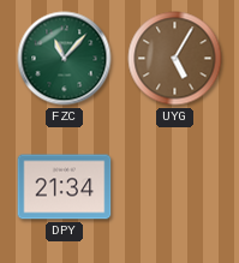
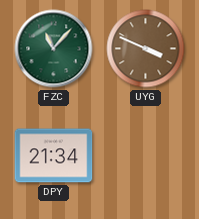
UYG: 5:05 -> 3:49 (146, 49)
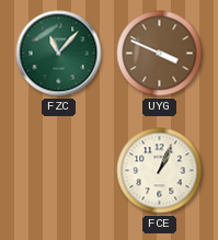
DPY: 21:34 -> none (54, 156)
FCE: none -> 1:04 (160, 171)
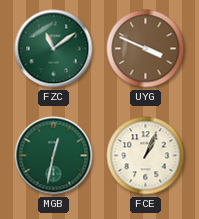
FZC: 11:07 -> 11:09 (54, 49)
MGB: none -> 12:32 (54, 156)
